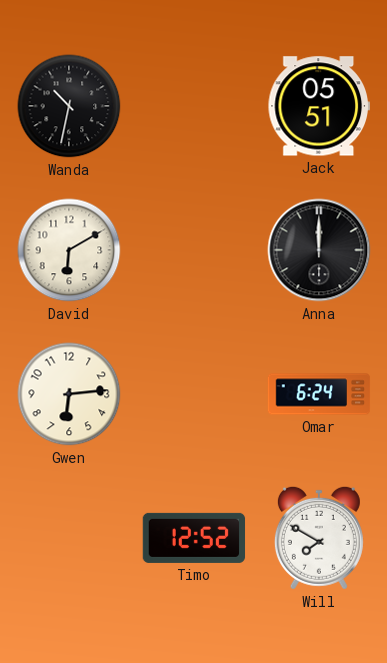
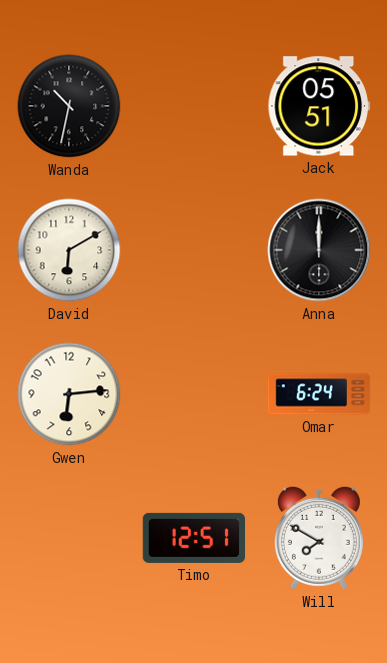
Timo: 12:52 -> 12:51 (194, 538)
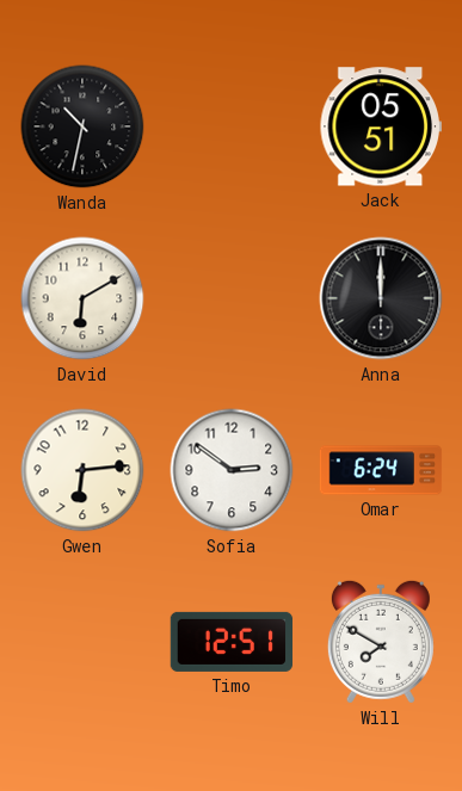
Sofia: none -> 2:51 (232, 470)
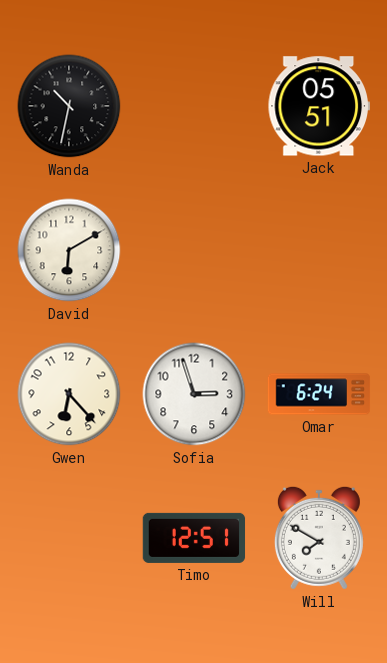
Anna: 12:00 -> none (381, 298)
Gwen: 6:14 -> 6:23 (69, 394)
Sofia: 2:51 -> 2:57 (194, 394)
